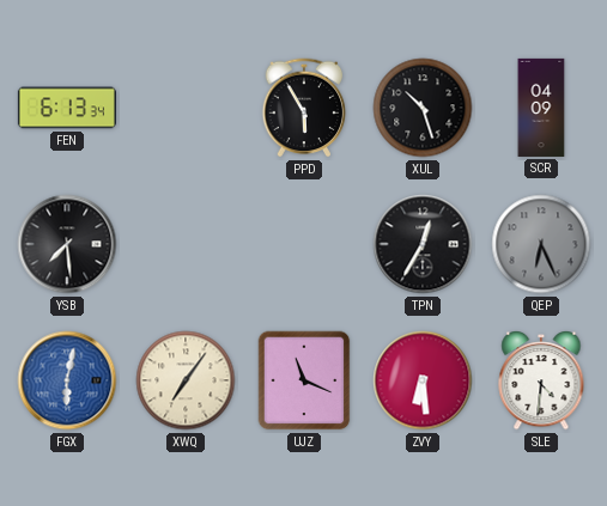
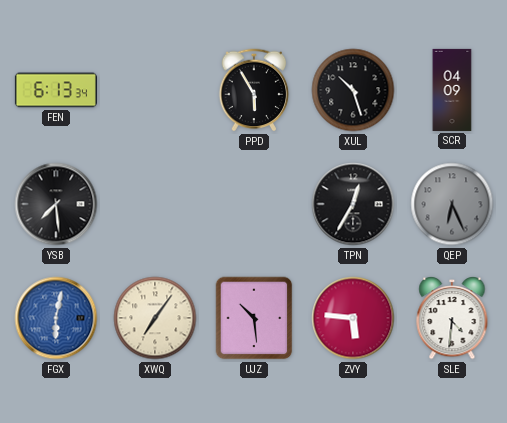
UJZ: 11:19 -> 10:29 (254, 318)
ZVY: 6:29 -> 5:46 (353, 318)
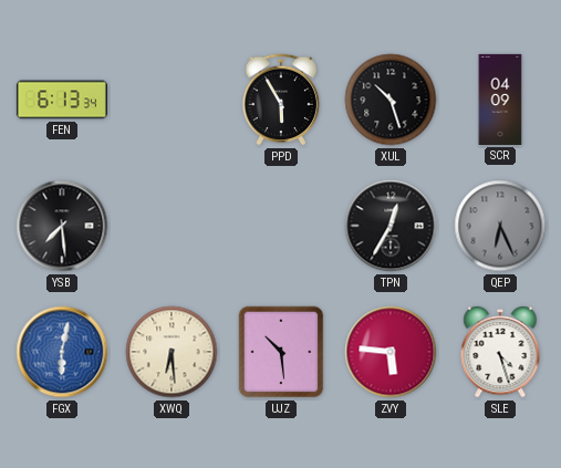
XWQ: 7:06 -> 6:29 (172, 352)
SLE: 4:31 -> 4:27 (500, 352)
